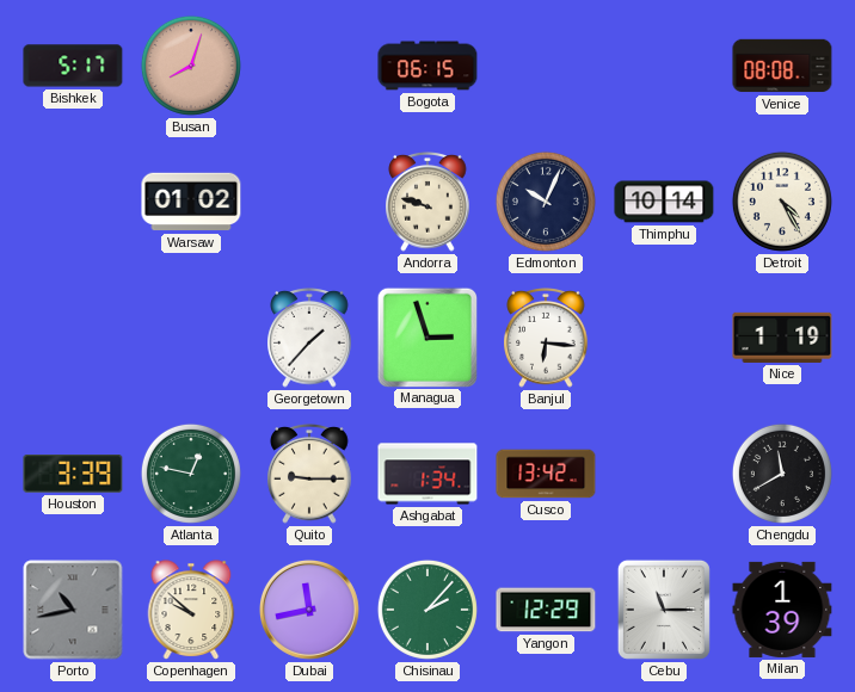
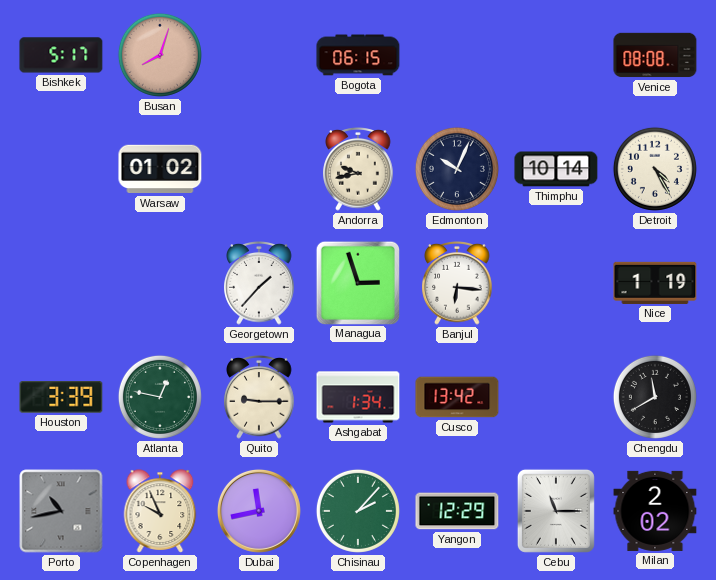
Andorra: 9:48 -> 9:43 (358, 170)
Copenhagen: 9:52 -> 9:56 (160, 511)
Milan: 1:39 -> 2:02 (655, 511)
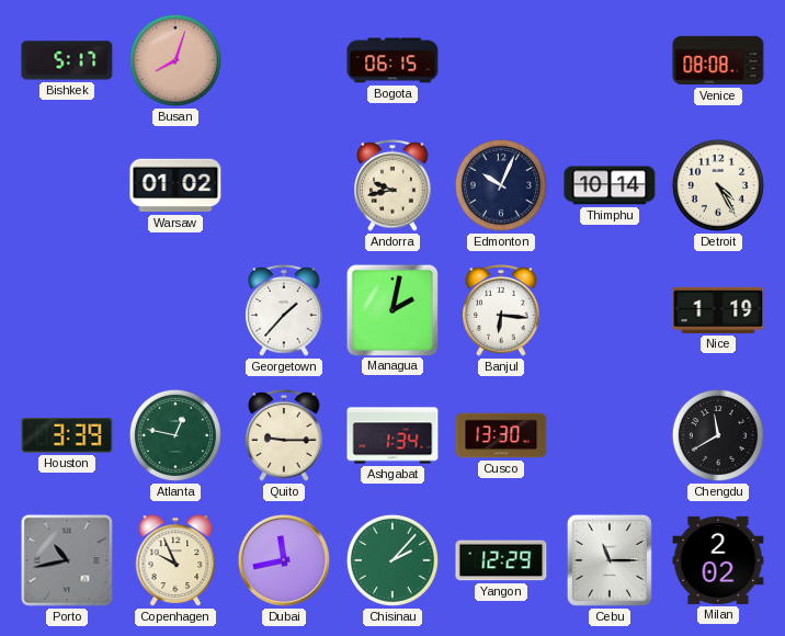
Managua: 2:57 -> 2:02 (391, 309)
Cusco: 13:42 -> 13:30 (501, 435)
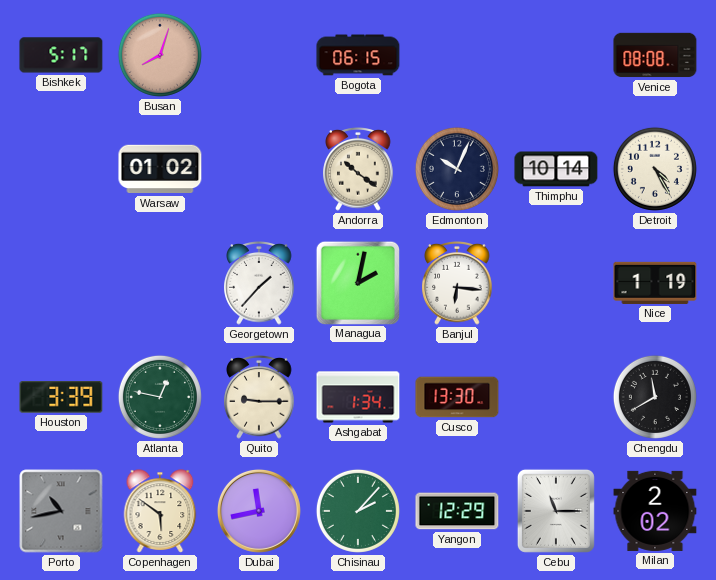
Andorra: 9:43 -> 10:21 (358, 170)
Copenhagen: 9:56 -> 5:51 (160, 511)
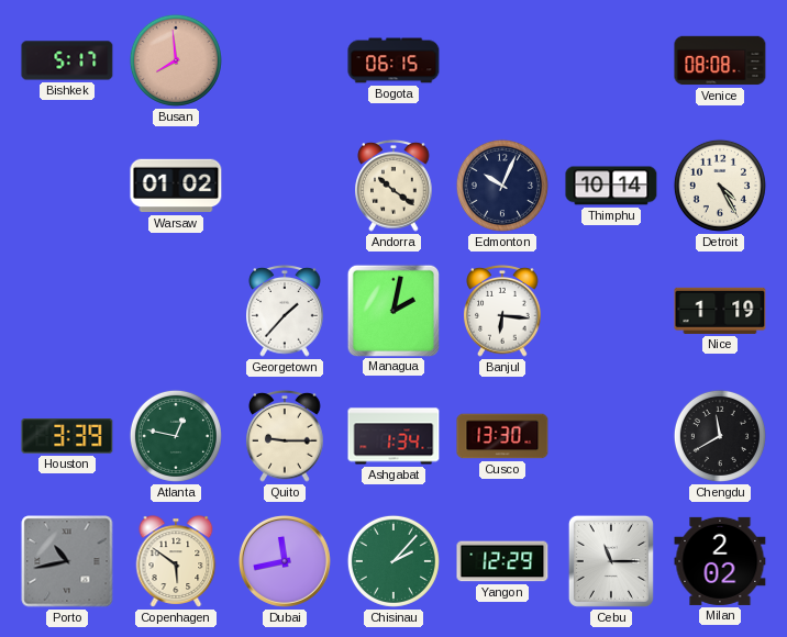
Busan: 8:03 -> 7:59 (176, 60)
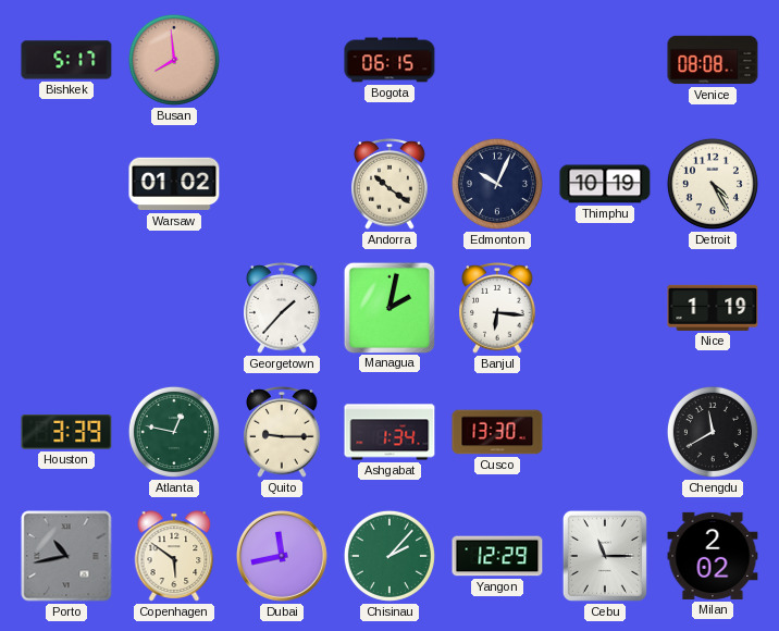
Thimphu: 10:14 -> 10:19 (605, 184)
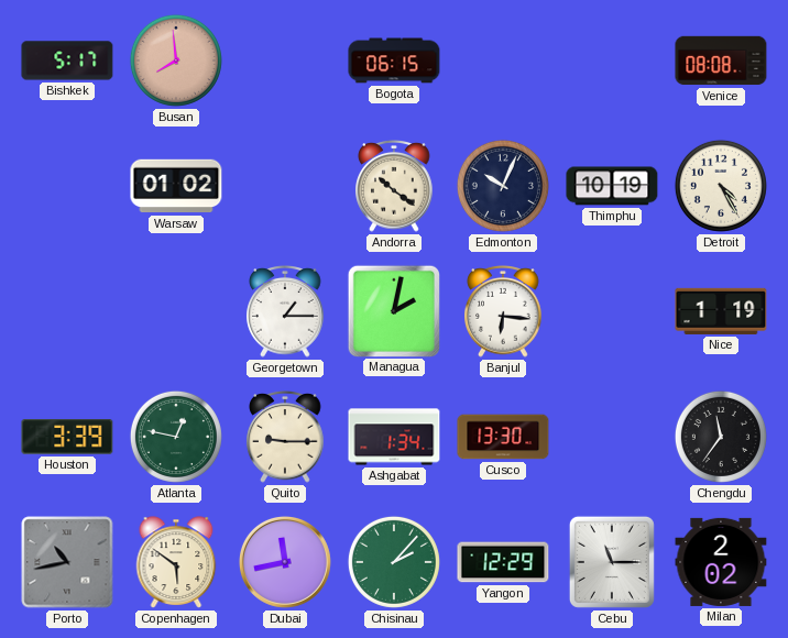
Georgetown: 1:37 -> 1:15 (285, 312)
Chengdu: 11:40 -> 11:36 (721, 437)
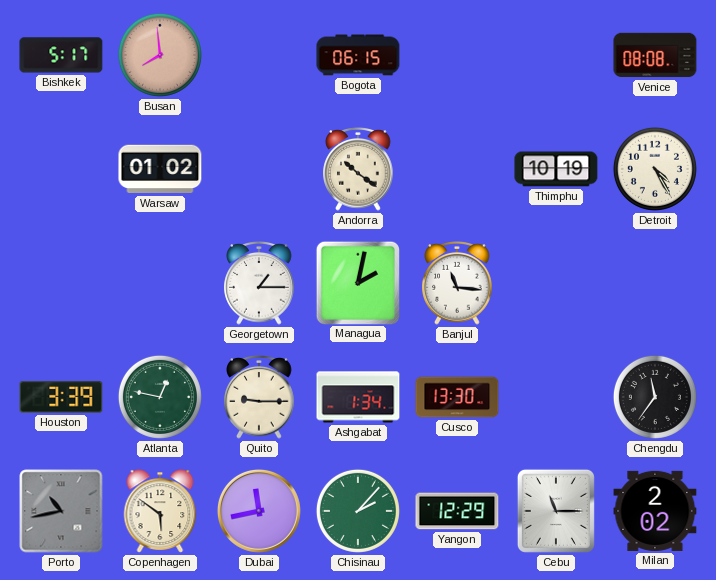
Edmonton: 10:04 -> none (503, 186)
Banjul: 6:16 -> 11:16 (457, 284)
Nice: 1:19 -> none (721, 311)
